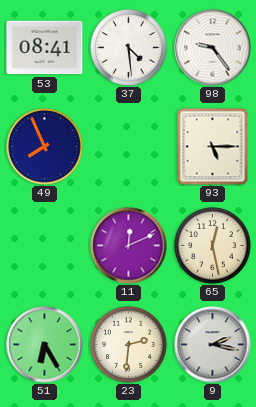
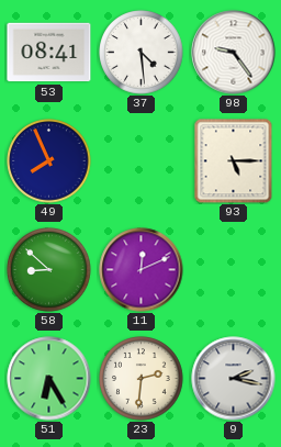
58: none -> 8:52 (49, 270)
65: 12:28 -> none (213, 246)
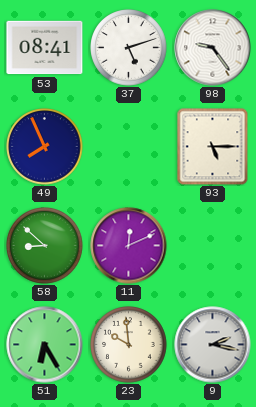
37: 4:29 -> 5:12 (129, 48)
23: 2:31 -> 9:59 (129, 345)
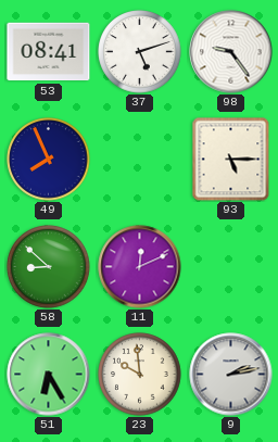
9: 2:17 -> 2:13 (231, 375)
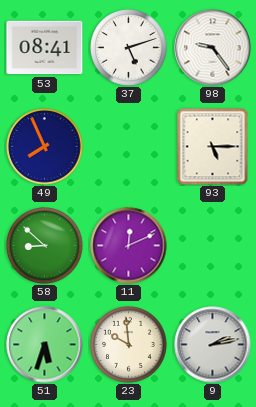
51: 6:25 -> 5:33 (45, 345)
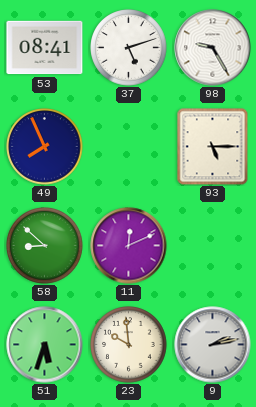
98: 9:24 -> 9:25 (213, 48)
